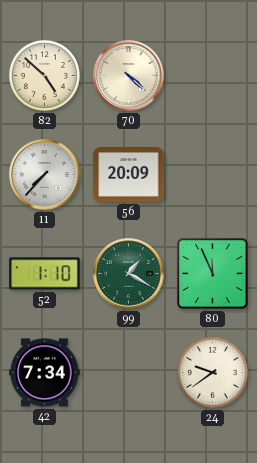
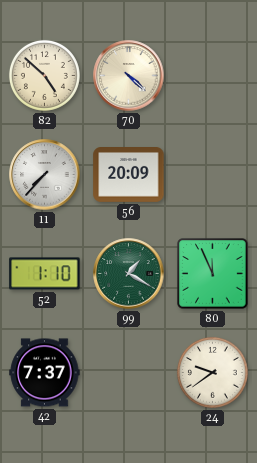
42: 7:34 -> 7:37 (45, 373)
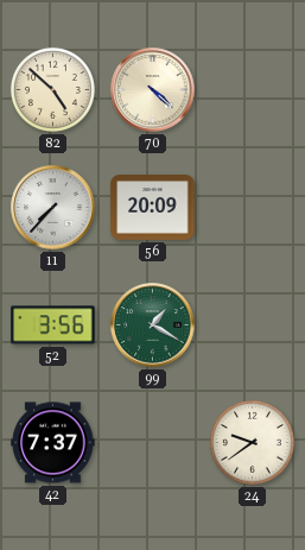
52: 1:10 -> 3:56 (53, 325)
80: 11:56 -> none (213, 274)
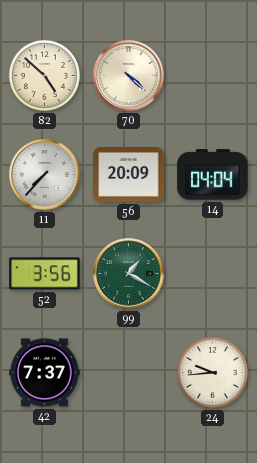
14: none -> 04:04 (213, 175)
24: 9:39 -> 9:44 (212, 372)
